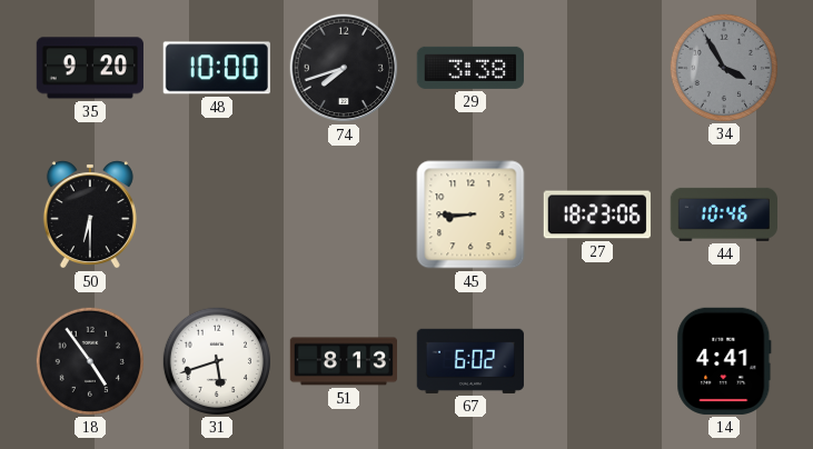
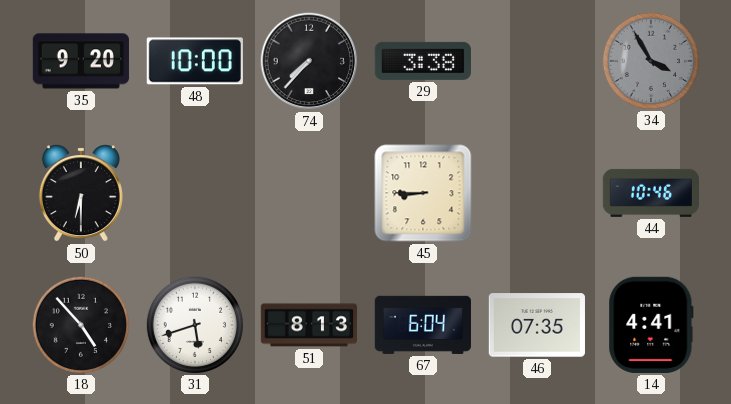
74: 7:42 -> 7:37 (309, 61)
27: 18:23 -> none (597, 214)
18: 4:54 -> 4:53 (80, 324)
67: 6:02 -> 6:04 (423, 325)
46: none -> 07:35 (537, 325)
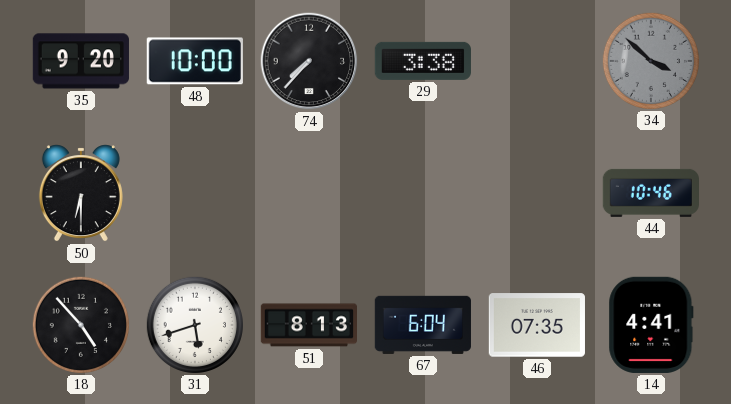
34: 3:55 -> 3:52 (650, 60)
45: 8:45 -> none (423, 193)
